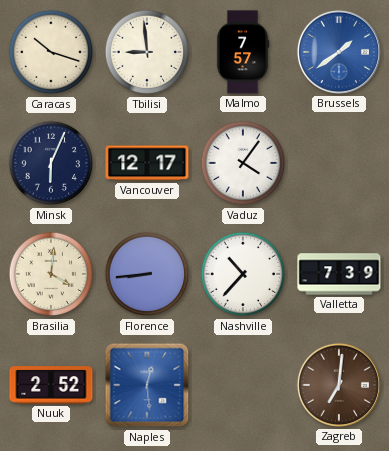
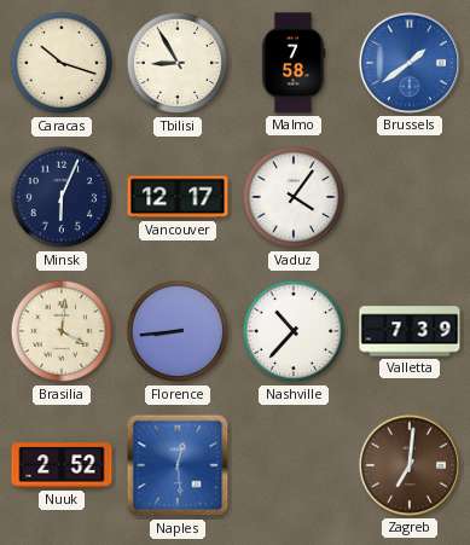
Tbilisi: 8:59 -> 8:55 (178, 63)
Malmo: 7:57 -> 7:58 (294, 63)
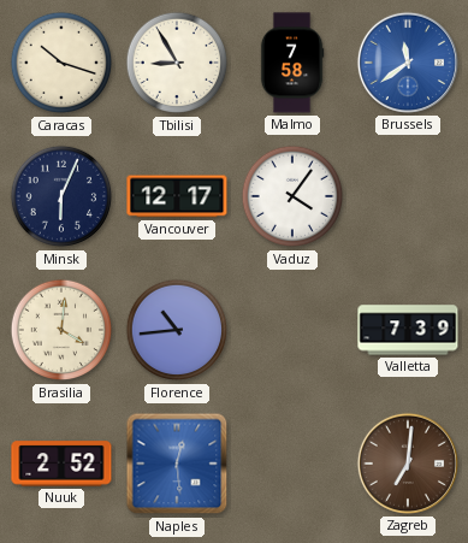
Brussels: 1:39 -> 11:39 (408, 63)
Florence: 8:44 -> 10:44 (177, 330)
Nashville: 10:37 -> none (294, 331)
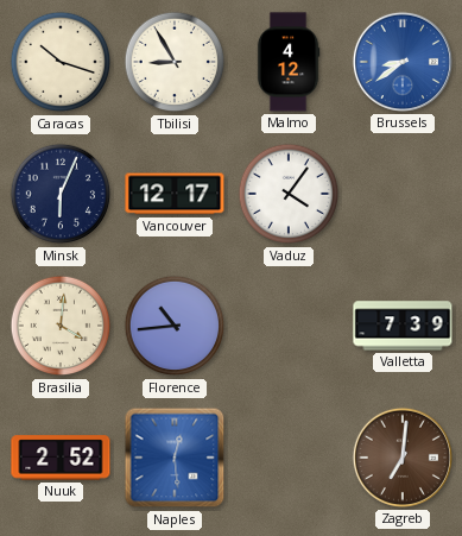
Malmo: 7:58 -> 4:12 (289, 62)
Brussels: 11:39 -> 8:39 (403, 62)
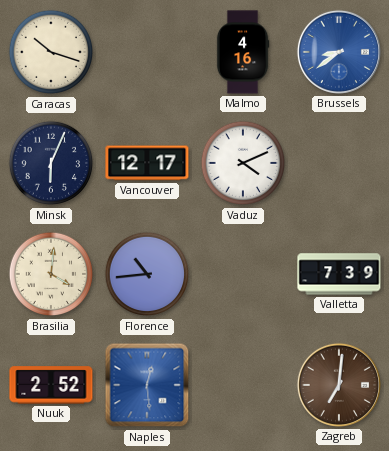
Tbilisi: 8:55 -> none (175, 62)
Malmo: 4:12 -> 4:16 (243, 52)
Vaduz: 4:06 -> 4:11 (243, 163)
